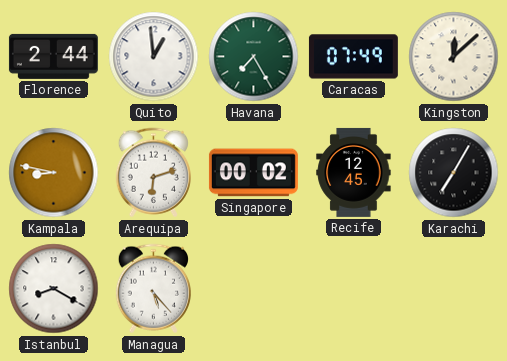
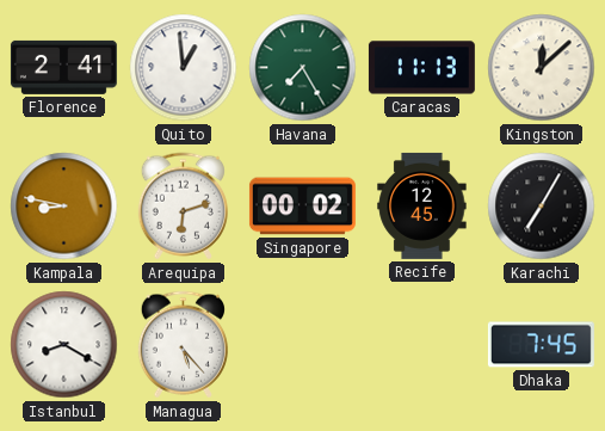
Florence: 2:44 -> 2:41 (63, 67)
Caracas: 07:49 -> 11:13 (421, 68)
Dhaka: none -> 7:45 (541, 345)
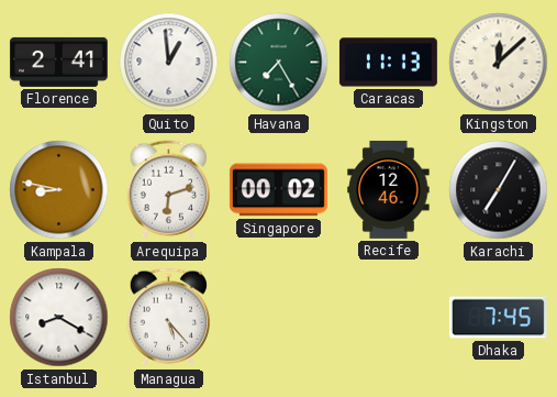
Recife: 12:45 -> 12:46 (389, 189)
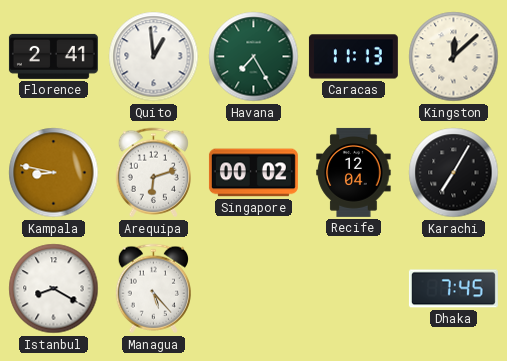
Recife: 12:46 -> 12:04 (354, 172)
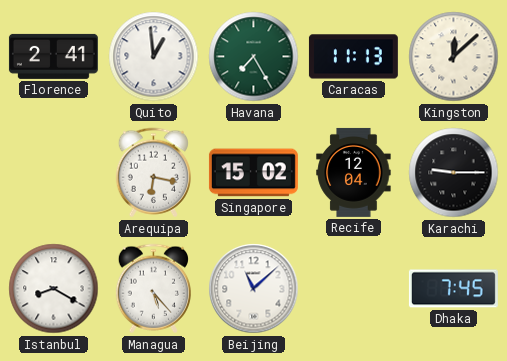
Kampala: 8:47 -> none (54, 173)
Arequipa: 6:12 -> 6:17 (153, 173)
Singapore: 00:02 -> 15:02 (253, 173)
Karachi: 7:05 -> 9:15 (454, 173)
Beijing: none -> 11:08 (254, 289)
